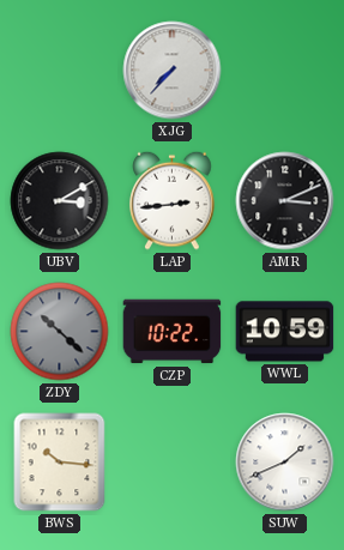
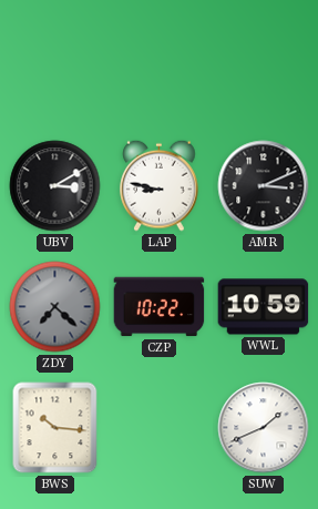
XJG: 7:37 -> none (173, 71)
LAP: 2:44 -> 8:47 (160, 185)
ZDY: 10:22 -> 7:22 (55, 307)
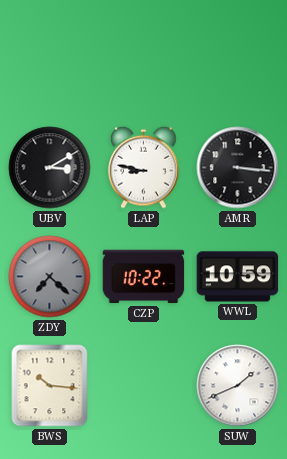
AMR: 3:11 -> 3:16 (238, 168)
